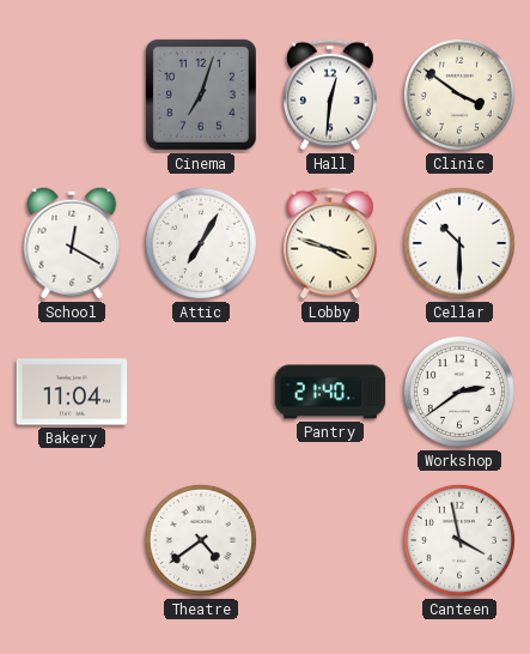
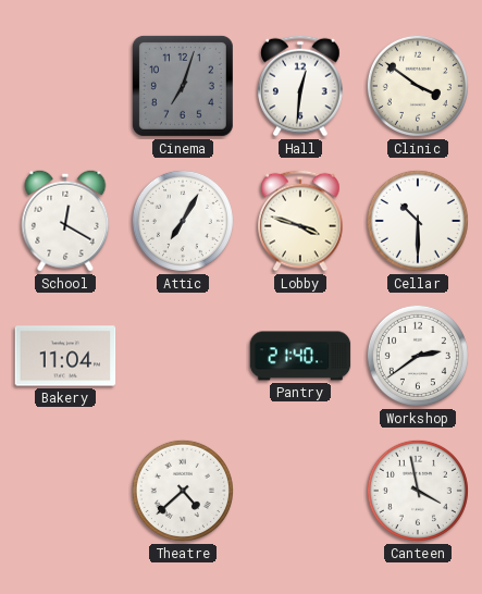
Theatre: 4:39 -> 4:38 (183, 491)
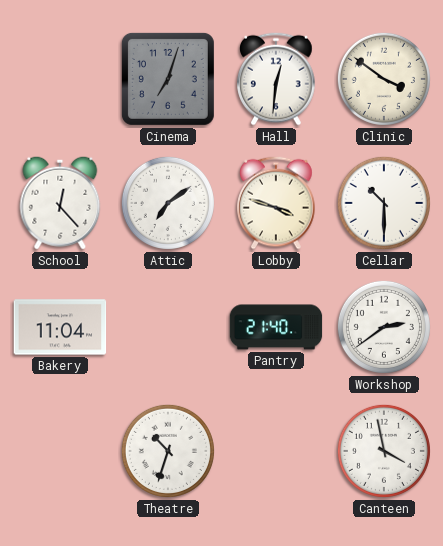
School: 12:20 -> 12:23 (60, 203)
Attic: 7:05 -> 7:09 (168, 203)
Theatre: 4:38 -> 10:33 (168, 451)
